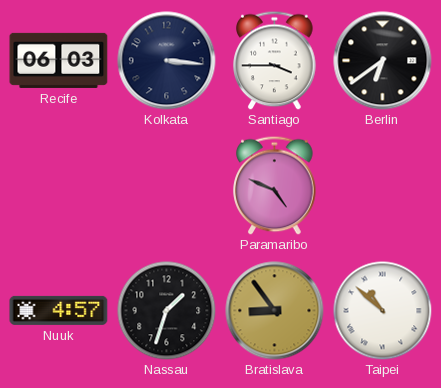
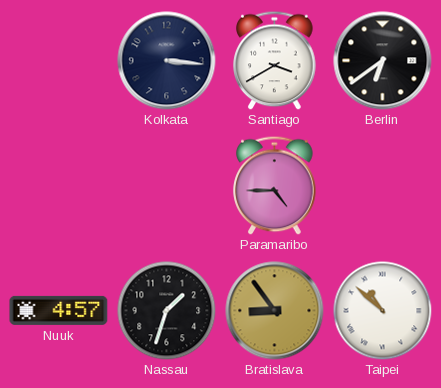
Recife: 06:03 -> none (59, 60)
Santiago: 3:45 -> 3:40 (275, 60)
Paramaribo: 4:49 -> 4:45 (275, 185)
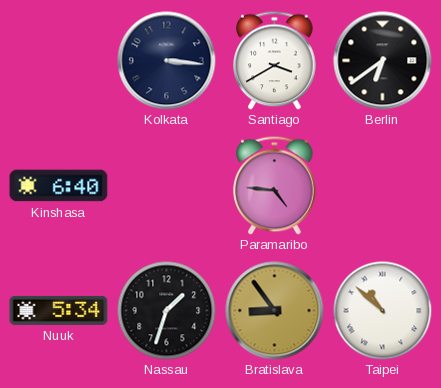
Kinshasa: none -> 6:40 (59, 186)
Paramaribo: 4:45 -> 4:46 (275, 185)
Nuuk: 4:57 -> 5:34 (59, 310)
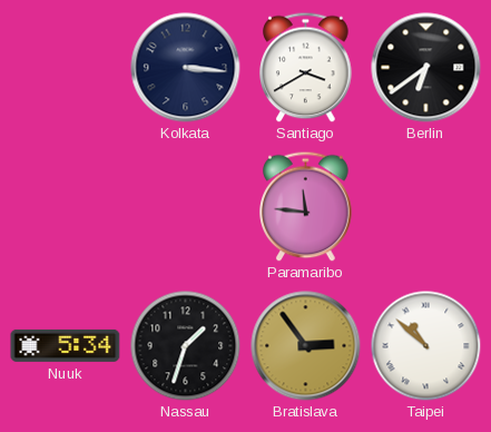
Kinshasa: 6:40 -> none (59, 186)
Paramaribo: 4:46 -> 11:46 (306, 206)
Bratislava: 8:54 -> 2:54 (306, 346)
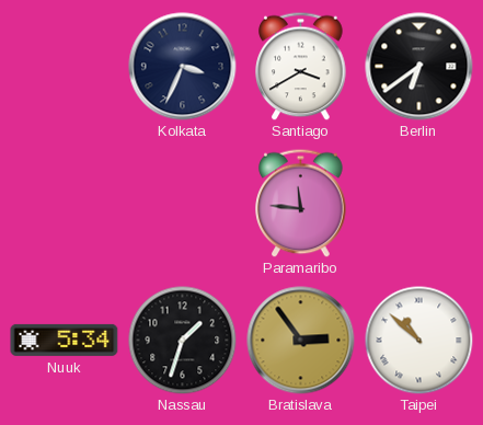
Kolkata: 3:16 -> 3:34 (183, 67)
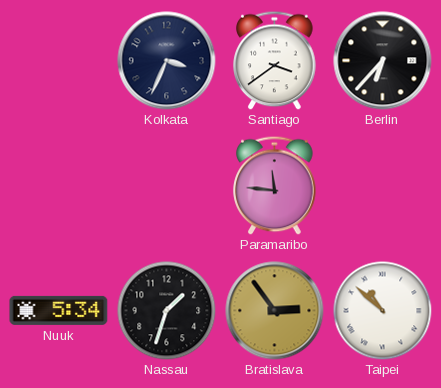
Santiago: 3:40 -> 3:39 (275, 60)
Berlin: 6:39 -> 6:37 (383, 61)
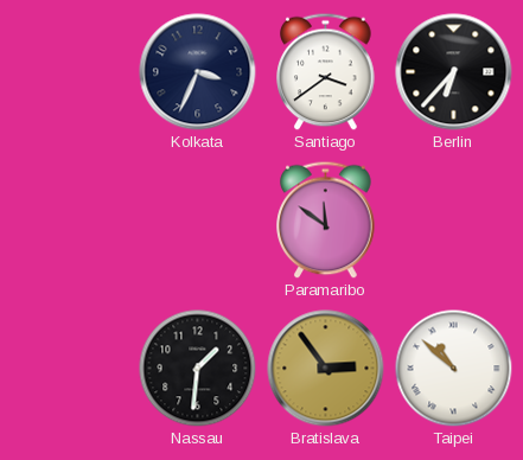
Paramaribo: 11:46 -> 11:51 (326, 219)
Nuuk: 5:34 -> none (59, 310)
Nassau: 1:33 -> 1:31 (198, 369)
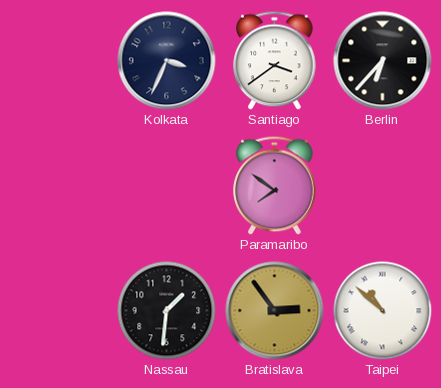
Paramaribo: 11:51 -> 7:51 (275, 185)
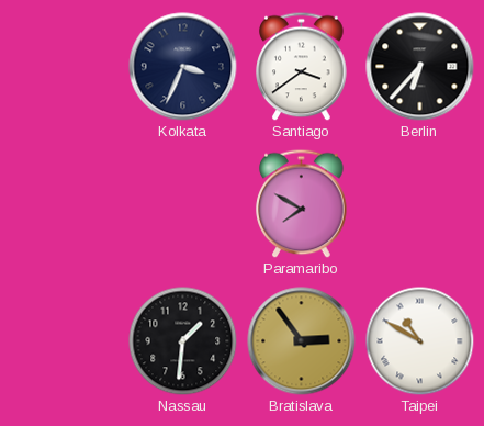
Paramaribo: 7:51 -> 7:50 (302, 203)
Taipei: 10:52 -> 10:50 (420, 341)
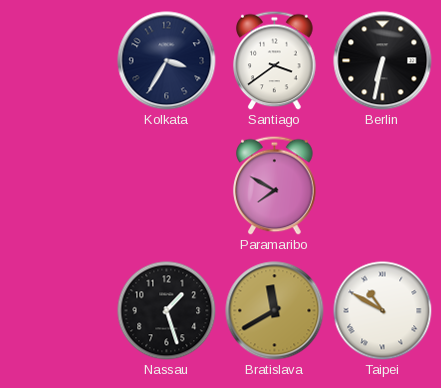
Kolkata: 3:34 -> 3:35 (167, 61)
Berlin: 6:37 -> 6:32 (383, 61)
Nassau: 1:31 -> 1:27 (167, 311)
Bratislava: 2:54 -> 11:40 (275, 311)
